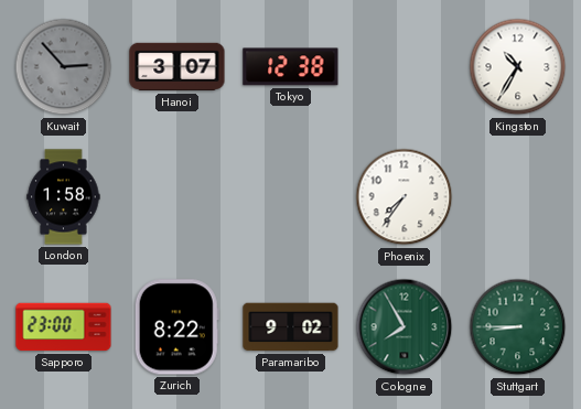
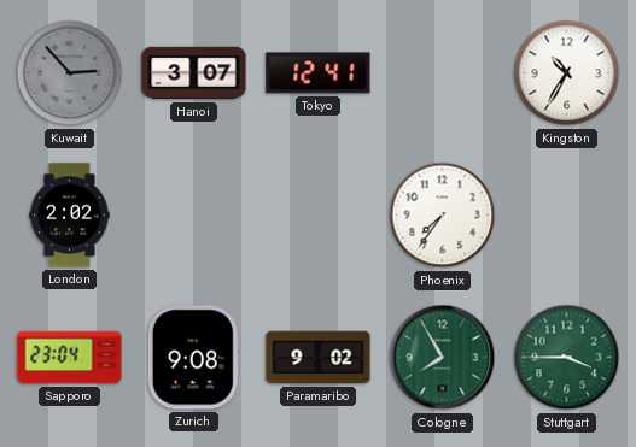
Tokyo: 12:38 -> 12:41 (319, 73)
London: 1:58 -> 2:02 (70, 216)
Sapporo: 23:00 -> 23:04 (70, 358)
Zurich: 8:22 -> 9:08 (193, 358)
Stuttgart: 8:45 -> 3:45 (567, 358)
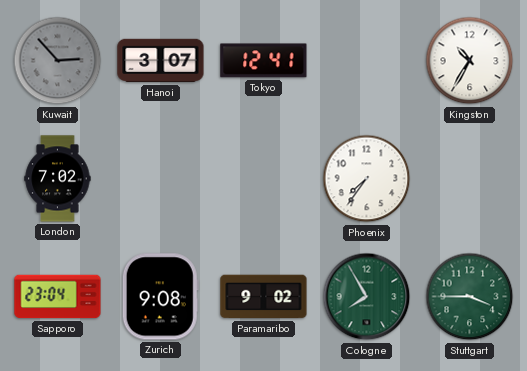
London: 2:02 -> 7:02 (58, 179)
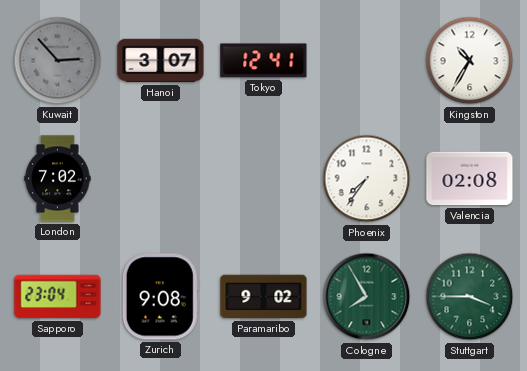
Valencia: none -> 02:08 (470, 179)
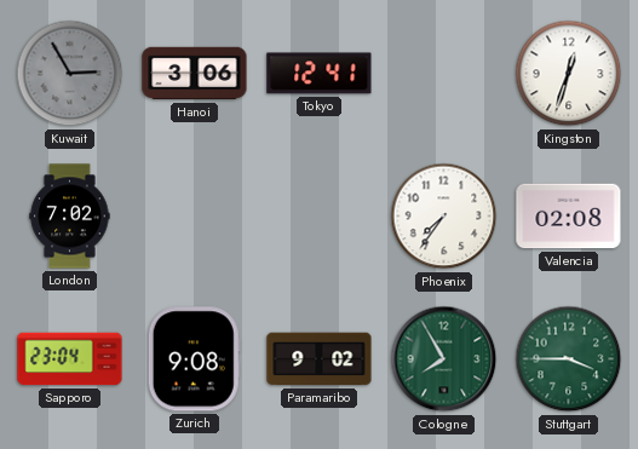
Kuwait: 2:53 -> 2:55 (70, 74)
Hanoi: 3:07 -> 3:06 (195, 74)
Kingston: 10:35 -> 12:33 (569, 74)
